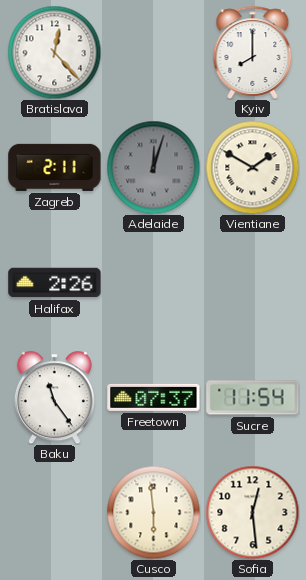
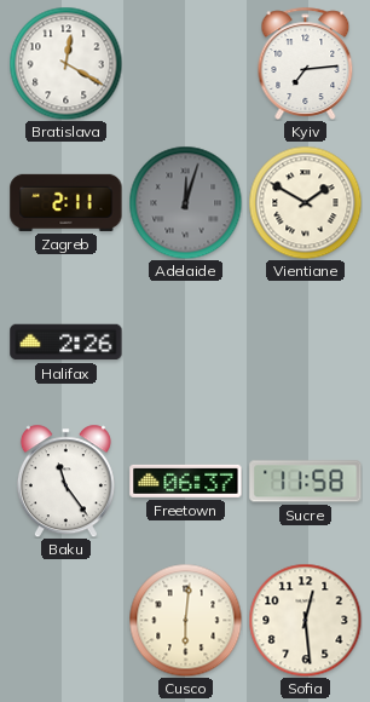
Bratislava: 12:23 -> 12:20 (65, 63)
Kyiv: 8:00 -> 7:14 (306, 63)
Freetown: 07:37 -> 06:37 (186, 481)
Sucre: 11:54 -> 11:58 (306, 482)
Cusco: 5:59 -> 6:01 (185, 620)
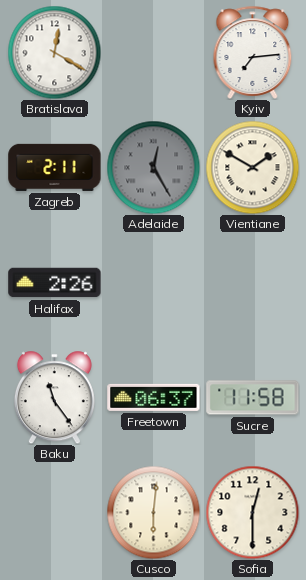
Adelaide: 12:03 -> 12:25 (153, 167)
Sofia: 12:29 -> 12:30 (252, 512)
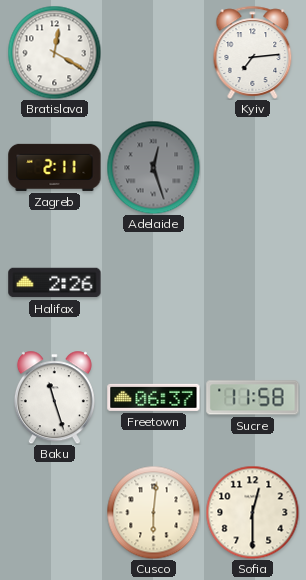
Adelaide: 12:25 -> 12:27 (153, 167)
Vientiane: 1:50 -> none (252, 167)
Baku: 11:24 -> 11:27 (54, 397)
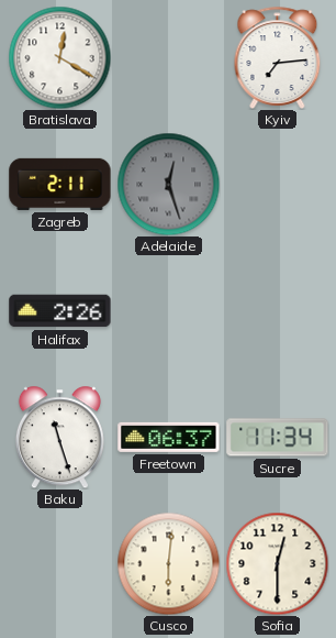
Sucre: 11:58 -> 11:34 (278, 438)
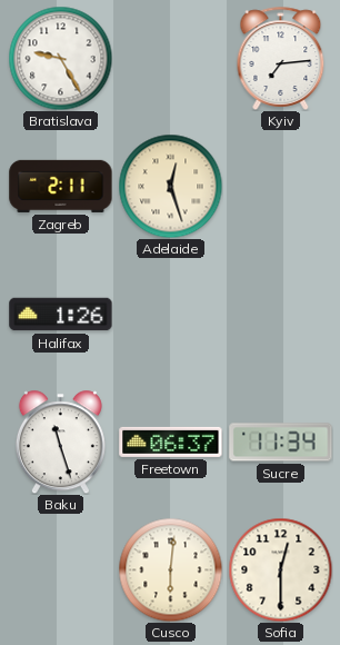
Bratislava: 12:20 -> 9:25 (60, 58)
Adelaide dial: grey -> cream (170, 186)
Halifax: 2:26 -> 1:26 (61, 315)
